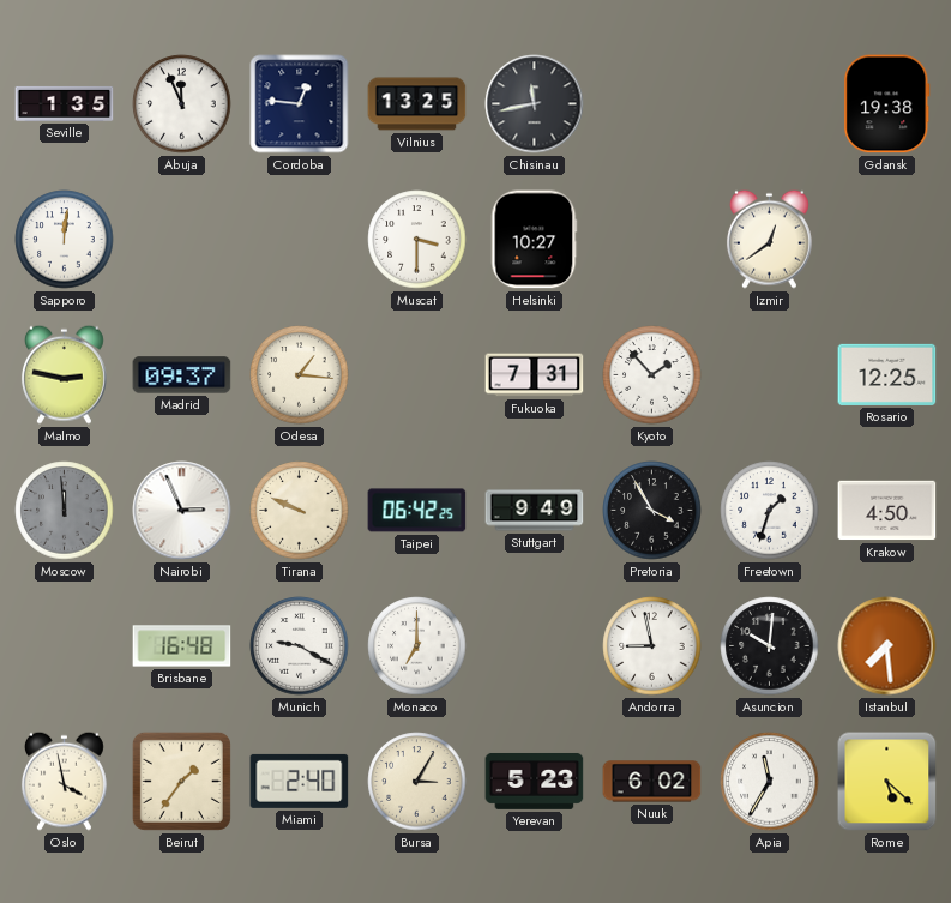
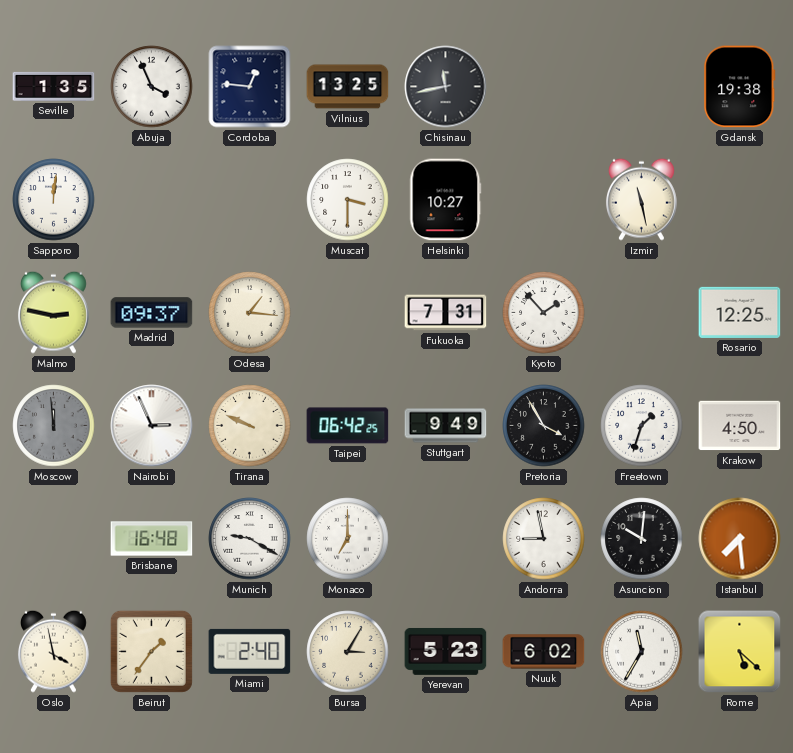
Abuja: 11:56 -> 3:56 (152, 87)
Izmir: 12:39 -> 11:28 (641, 199)
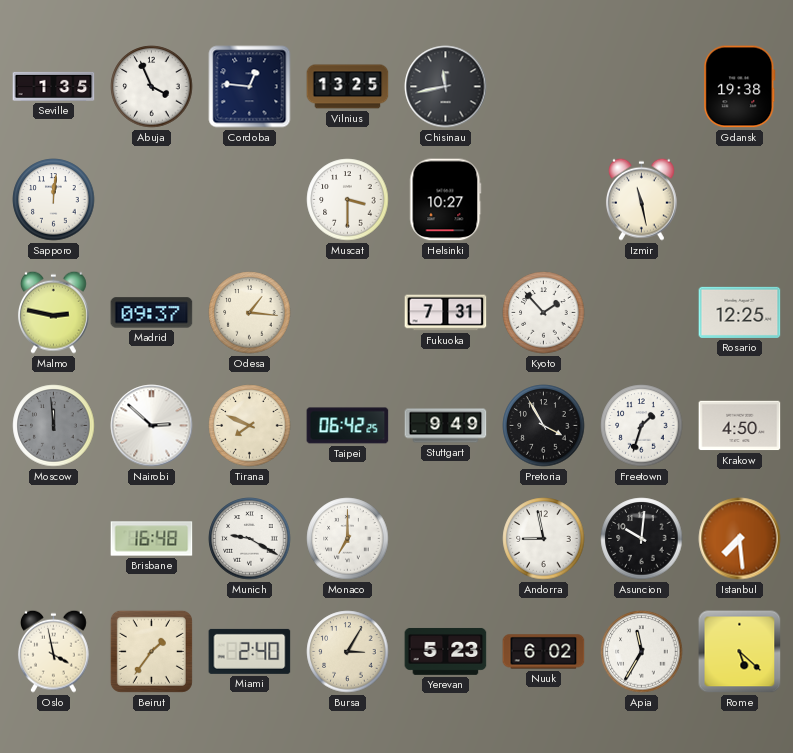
Nairobi: 2:56 -> 2:52 (152, 426)
Tirana: 9:49 -> 7:49 (250, 426)
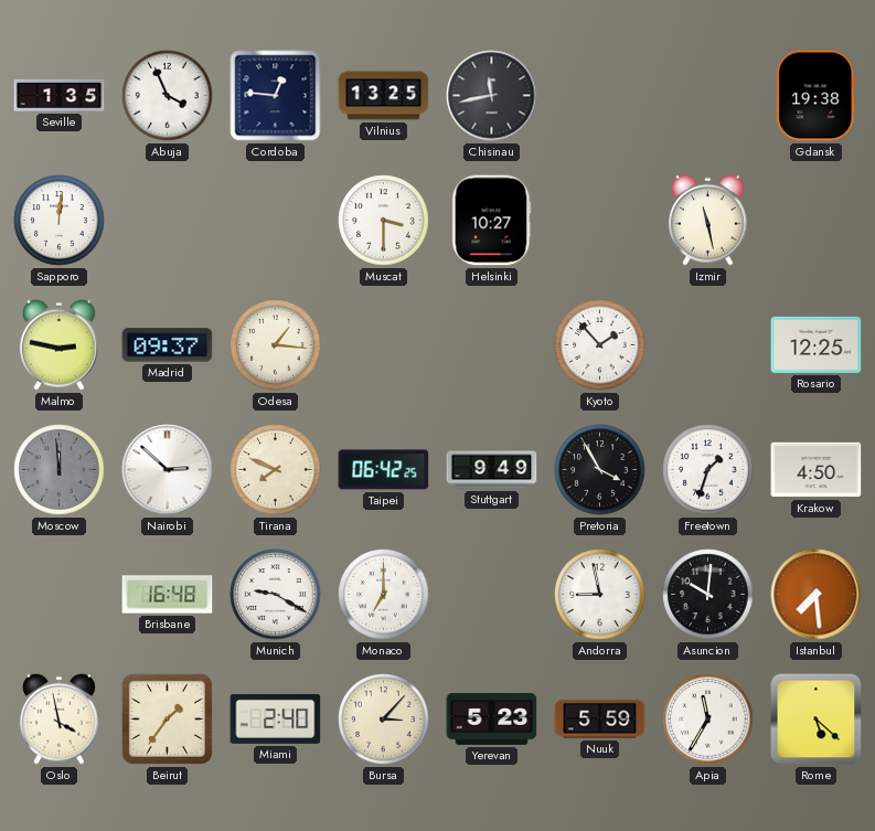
Fukuoka: 7:31 -> none (446, 313)
Bursa: 3:05 -> 3:07 (384, 720)
Nuuk: 6:02 -> 5:59 (600, 720)
